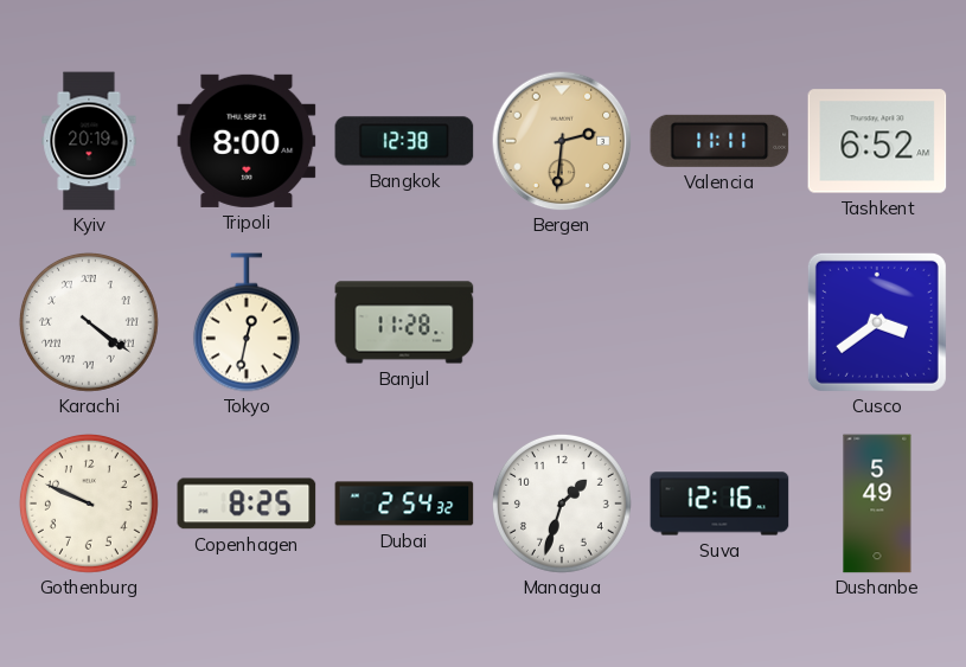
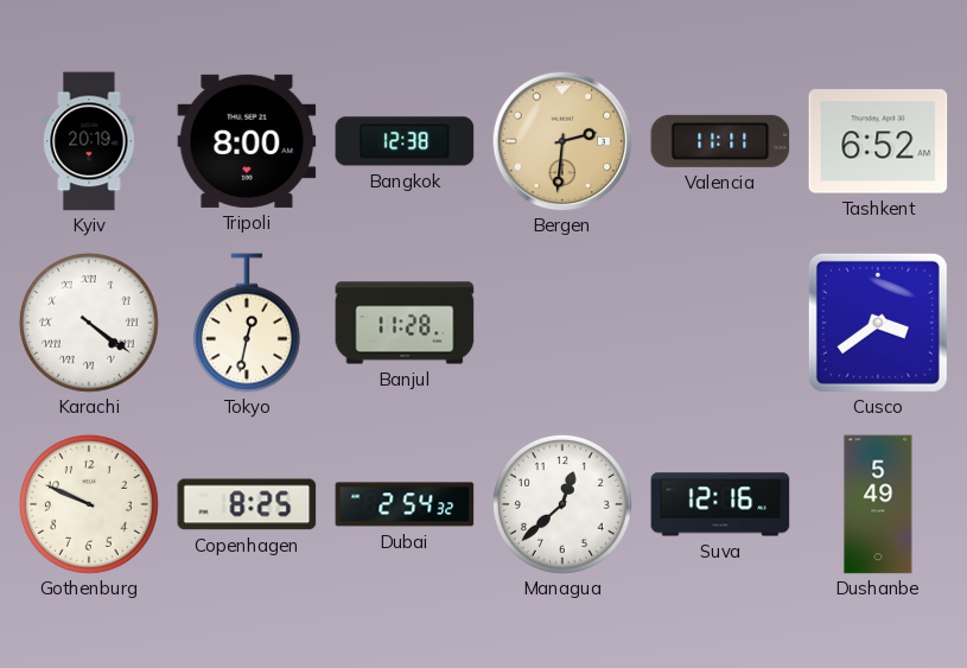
Managua: 1:33 -> 12:38 (562, 504)
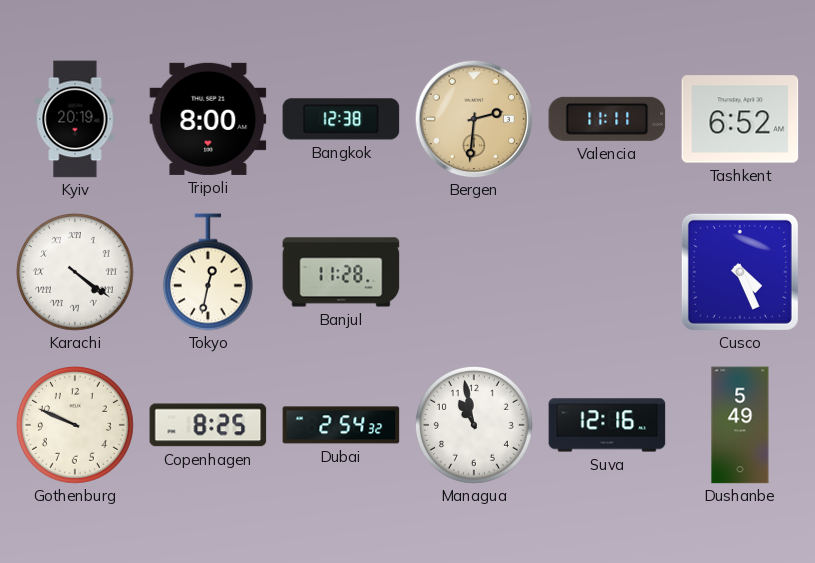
Cusco: 3:39 -> 4:26 (740, 272)
Managua: 12:38 -> 10:58 (474, 425)
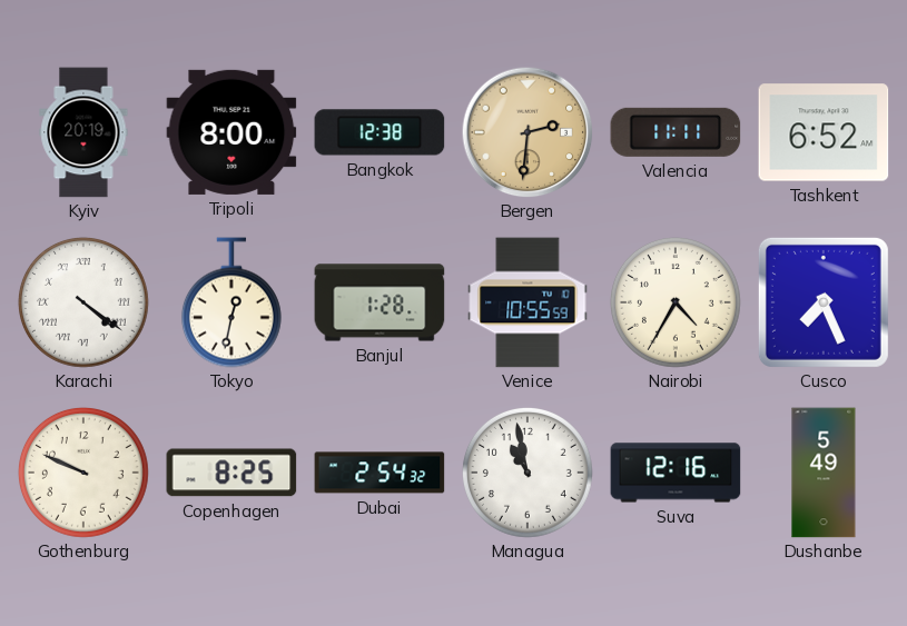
Banjul: 11:28 -> 1:28 (379, 302)
Venice: none -> 10:55 (528, 302)
Nairobi: none -> 4:35 (676, 302)
Cusco: 4:26 -> 7:26 (824, 302)
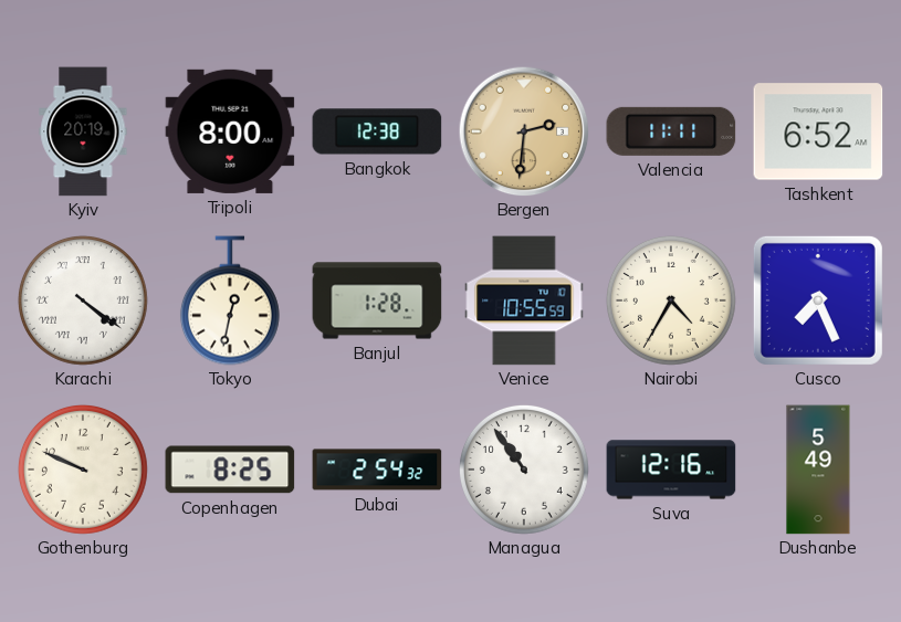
Managua: 10:58 -> 10:54 (524, 470)
